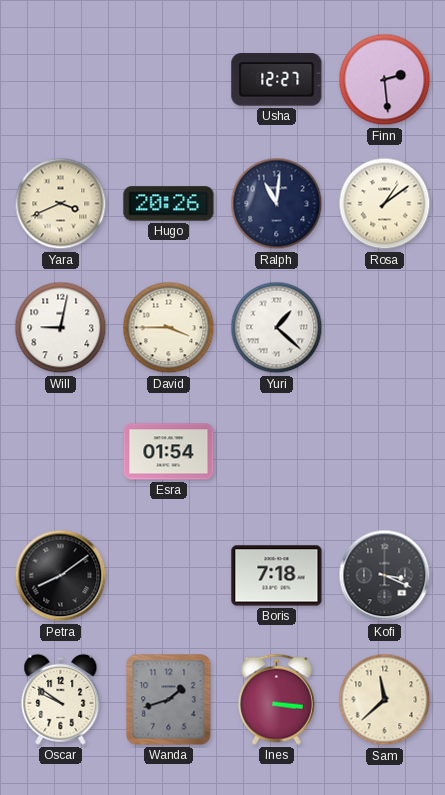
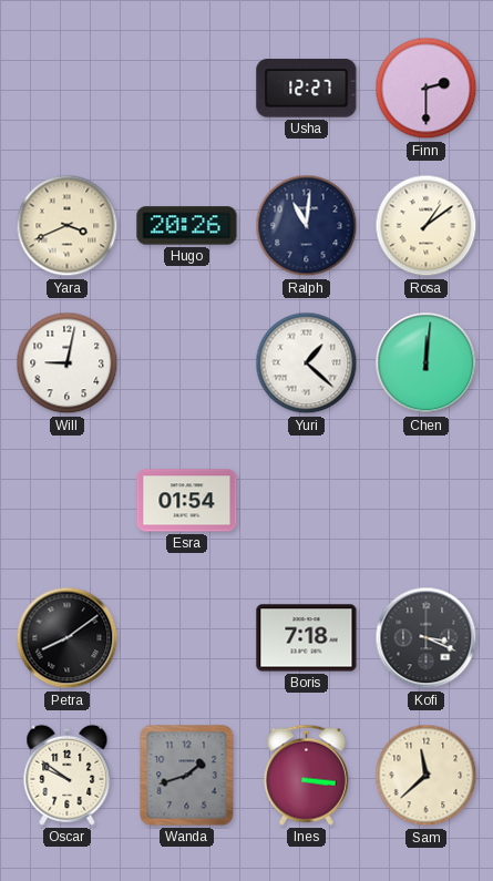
Finn: 2:29 -> 2:30 (427, 89)
David: 3:45 -> none (169, 328)
Chen: none -> 12:01 (427, 363)
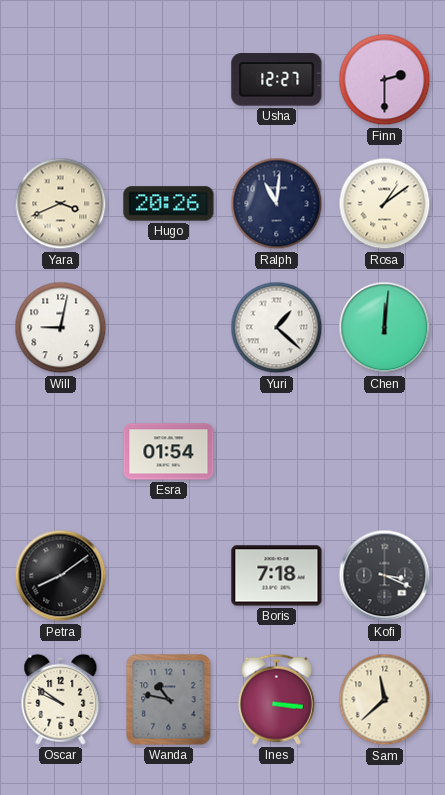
Wanda: 1:42 -> 10:47 (169, 700)
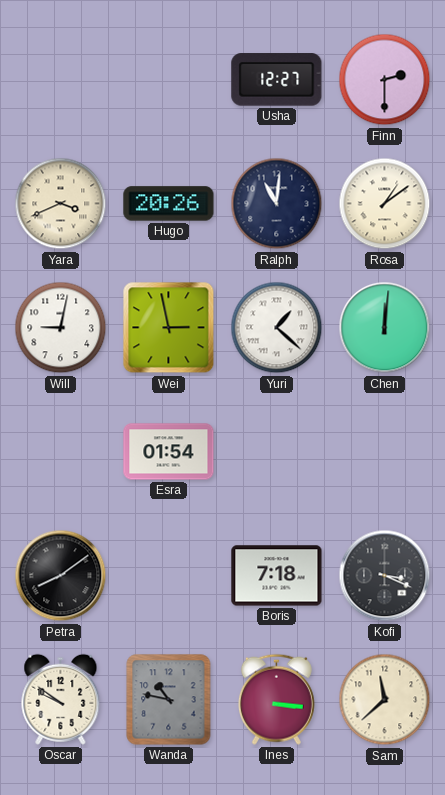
Wei: none -> 2:58 (169, 328)
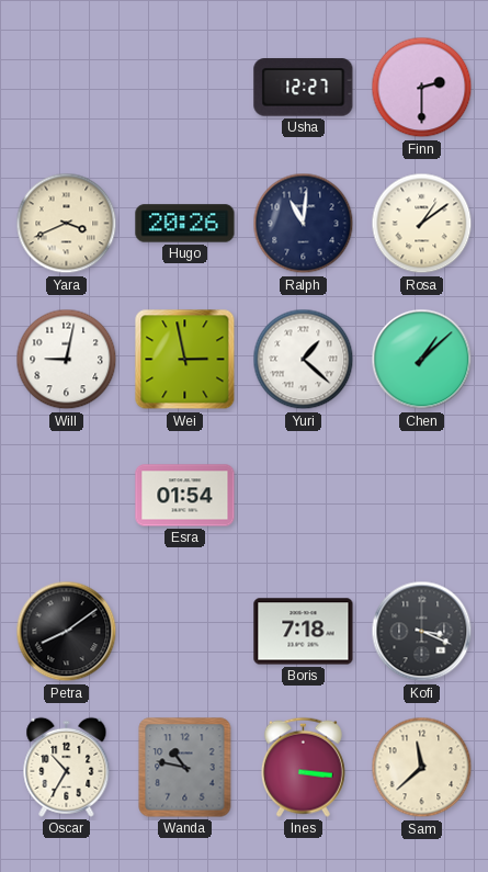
Chen: 12:01 -> 1:08 (422, 360)
Oscar: 9:51 -> 10:35 (67, 767)
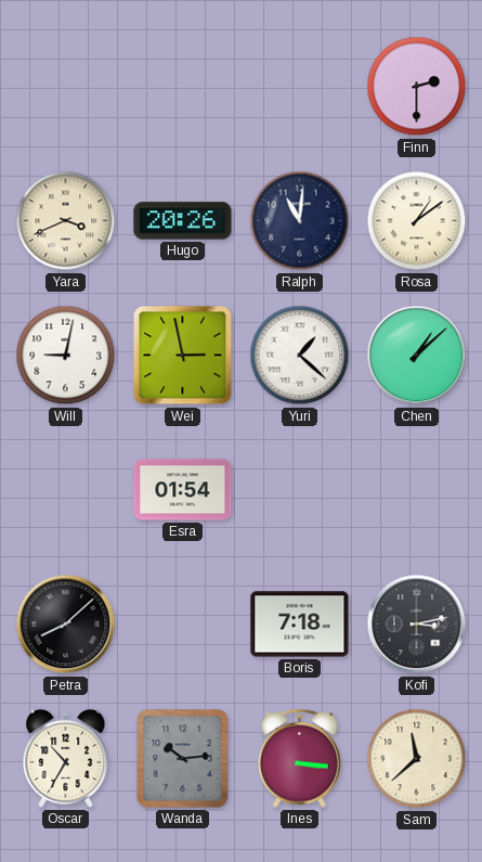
Usha: 12:27 -> none (304, 88)
Petra: 8:09 -> 8:08 (66, 625)
Kofi: 3:19 -> 3:13 (417, 625)
Wanda: 10:47 -> 10:14 (183, 759)
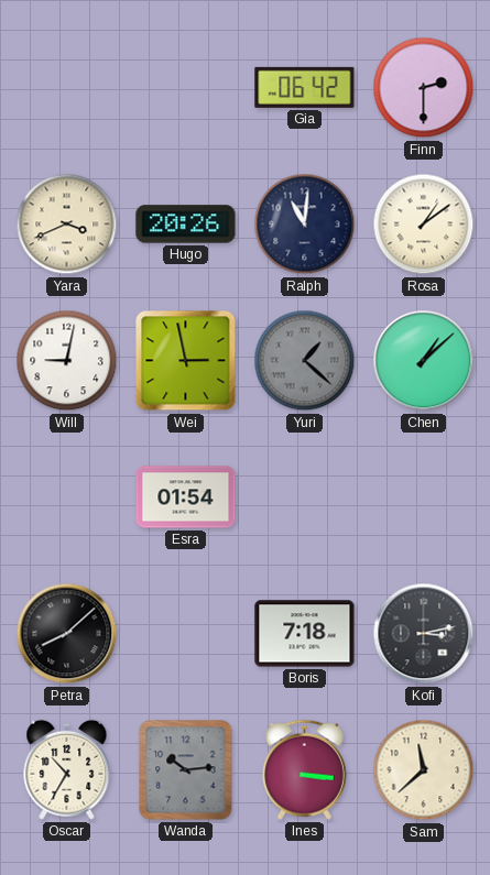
Gia: none -> 06:42 (305, 87)
Yuri dial: white -> grey (305, 361)
